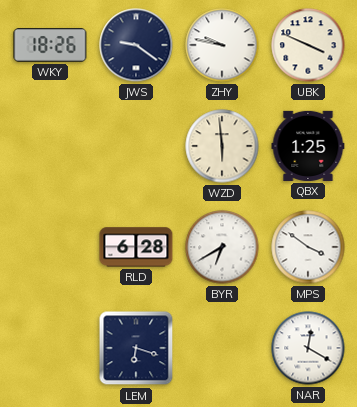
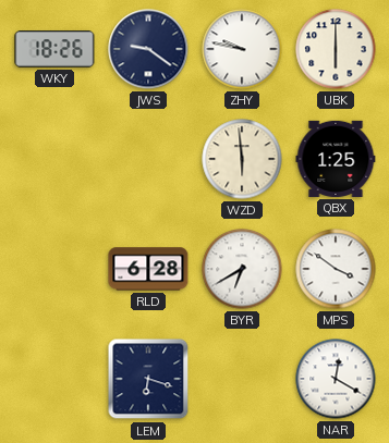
UBK: 3:49 -> 6:00 (336, 49)
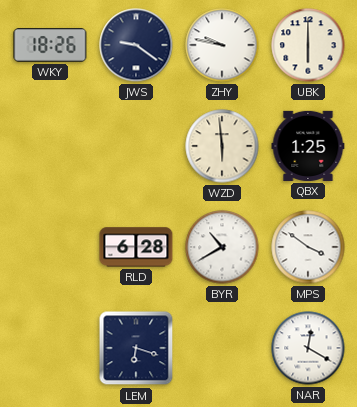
BYR: 6:40 -> 10:40 (222, 247)
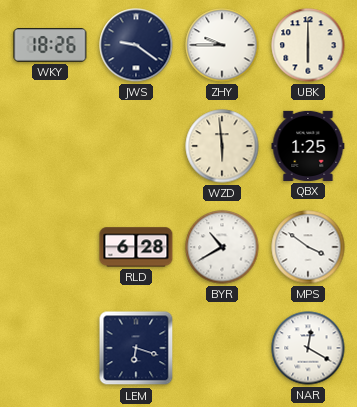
ZHY: 9:47 -> 9:45 (222, 45)
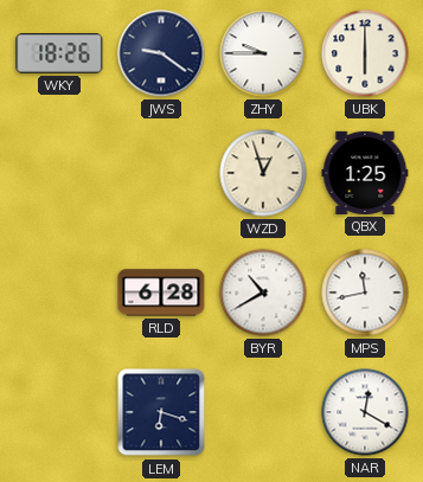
WZD: 5:59 -> 12:57 (263, 173)
MPS: 3:51 -> 11:43 (365, 293)
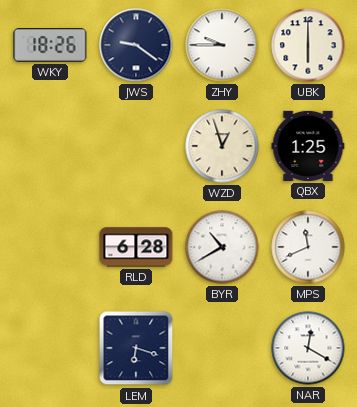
MPS: 11:43 -> 11:41 (308, 247)
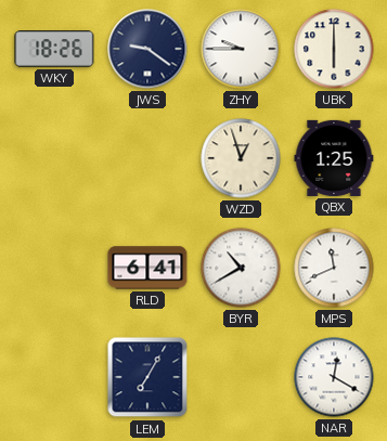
RLD: 6:28 -> 6:41 (147, 268)
LEM: 6:18 -> 7:05 (147, 377)
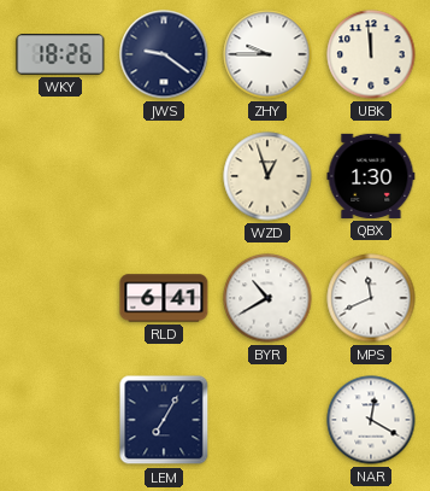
UBK: 6:00 -> 11:59 (371, 54)
QBX: 1:25 -> 1:30 (371, 176)
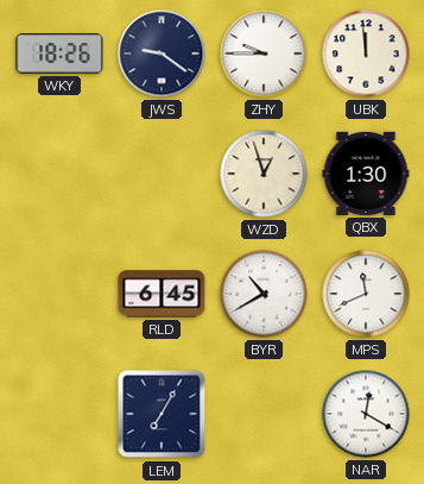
RLD: 6:41 -> 6:45 (162, 294)
